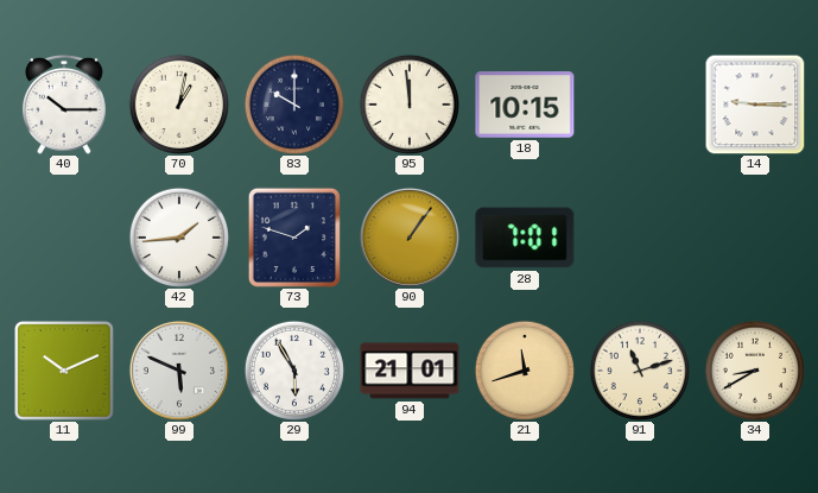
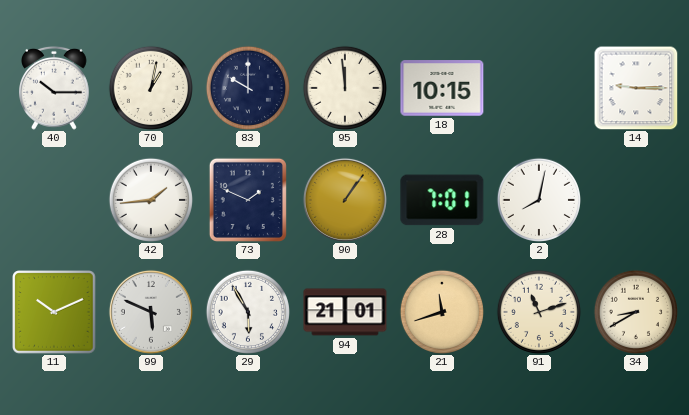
73: 1:48 -> 1:49 (248, 200)
2: none -> 8:02 (539, 200)
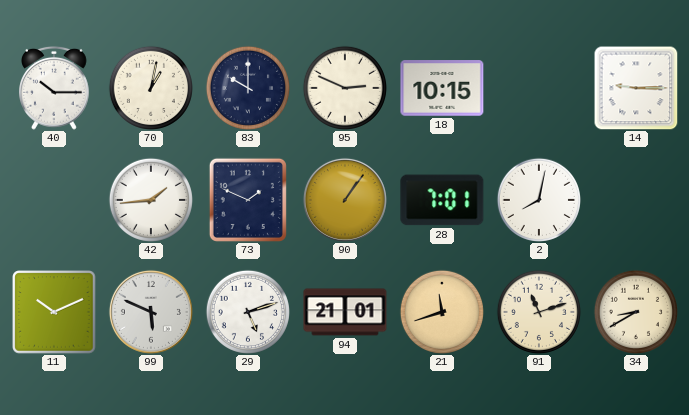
95: 11:59 -> 2:49 (345, 88)
29: 5:55 -> 5:12 (248, 312)
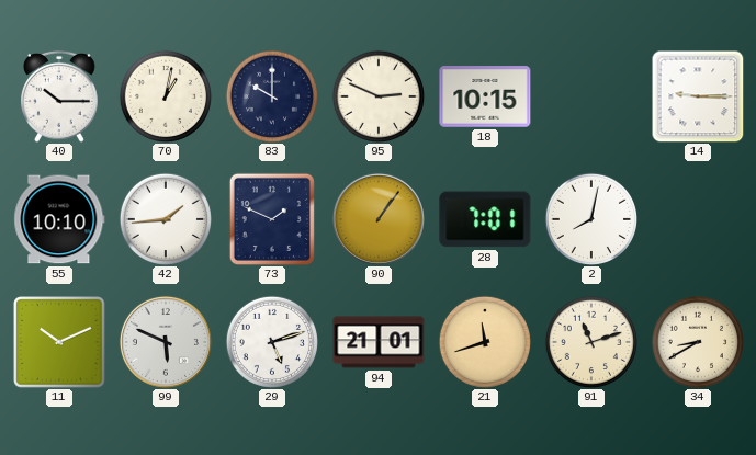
55: none -> 10:10 (59, 219)
